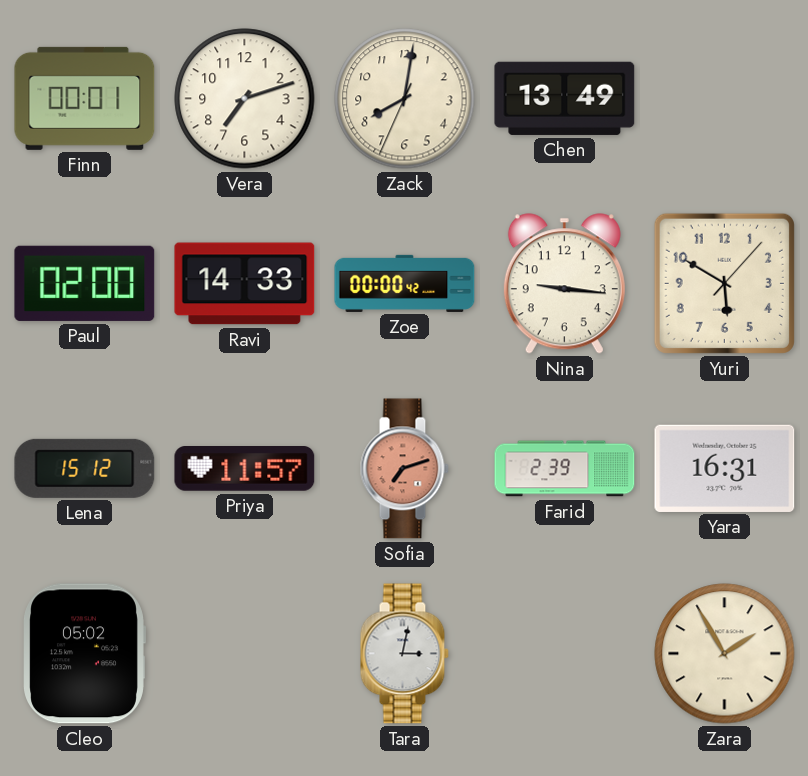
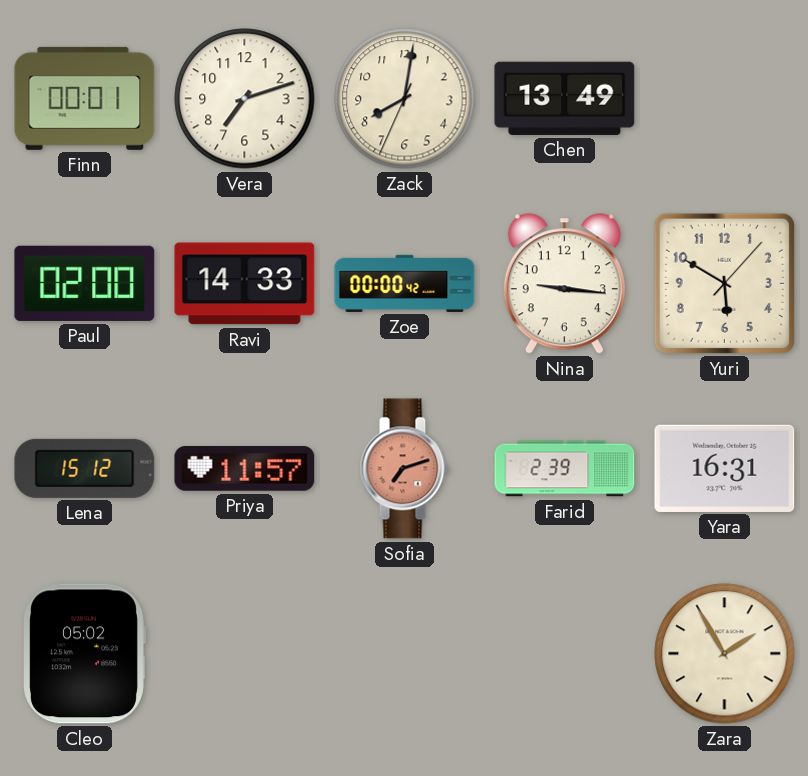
Tara: 3:02 -> none (404, 654)
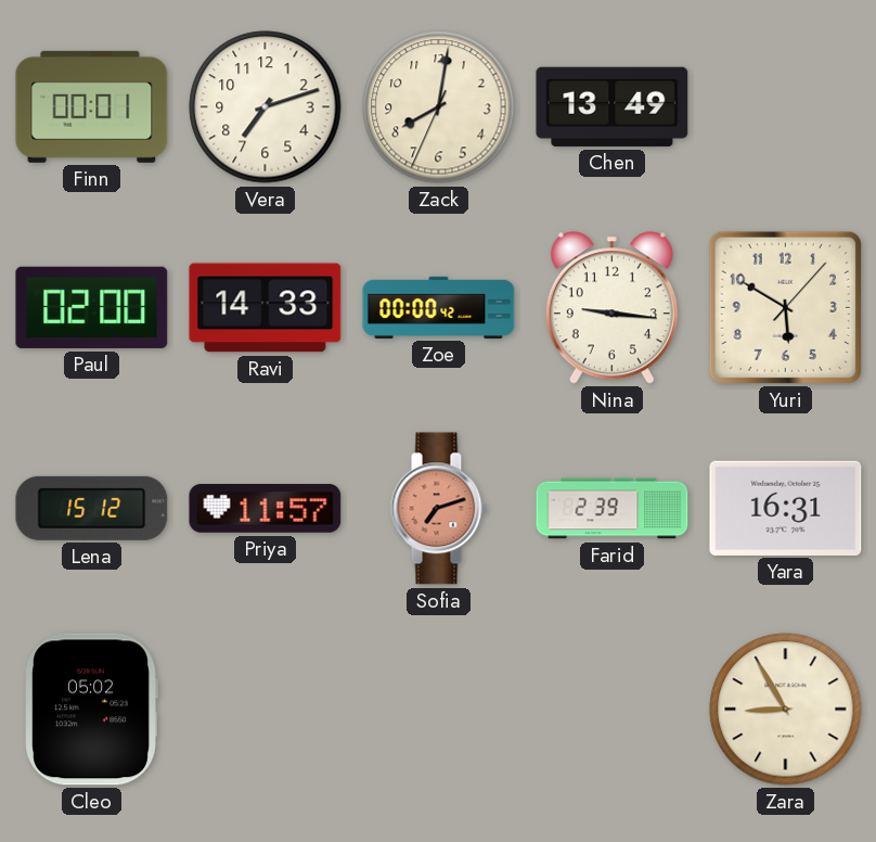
Zara: 1:55 -> 8:55 (786, 710)
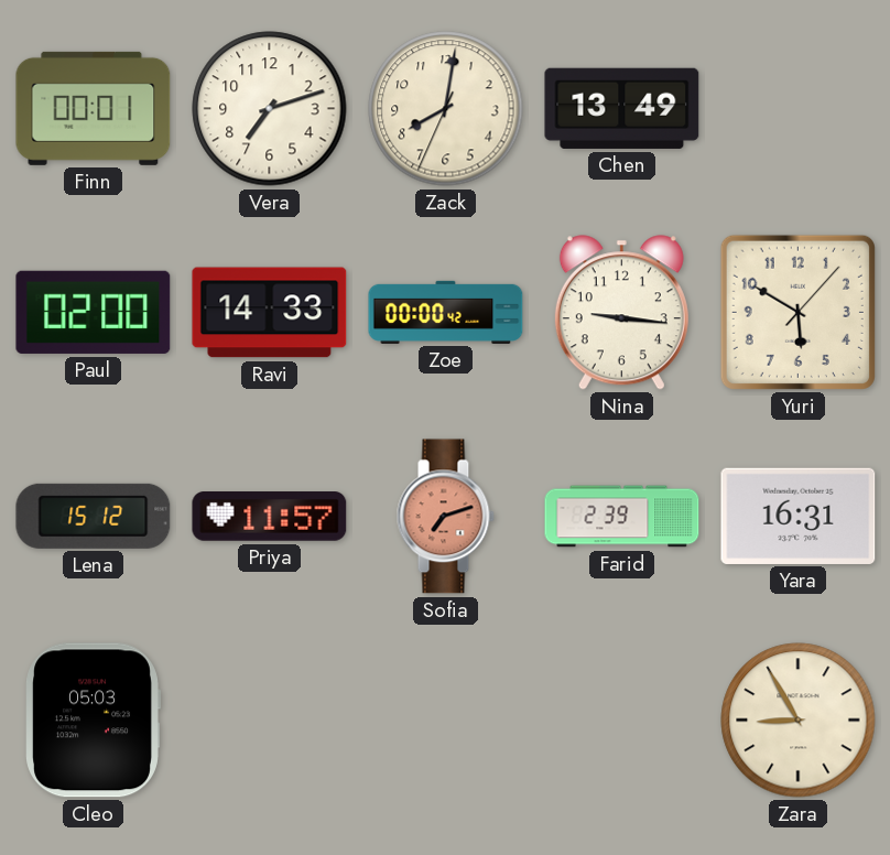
Cleo: 05:02 -> 05:03 (93, 721)
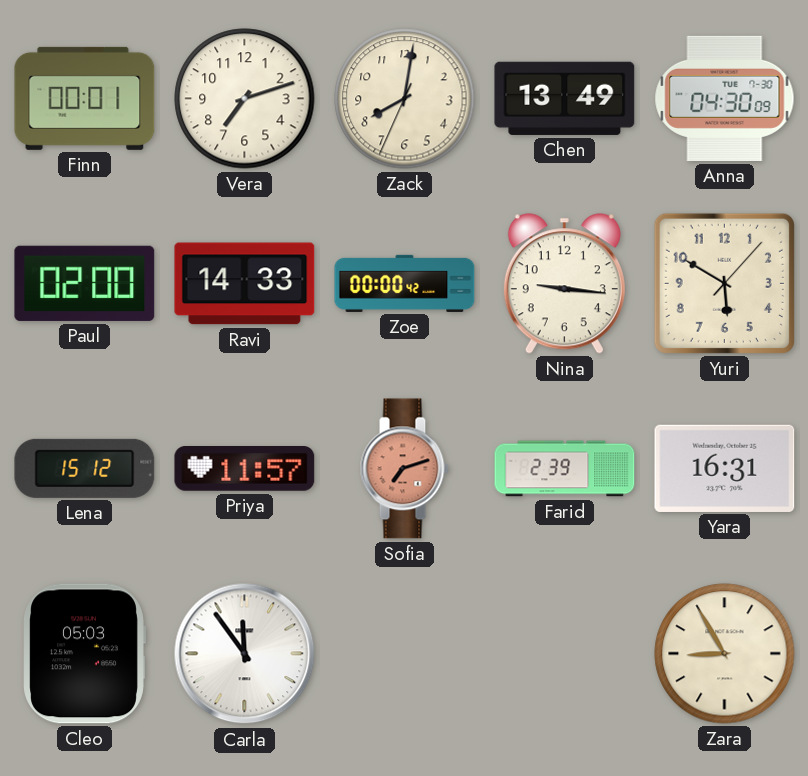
Anna: none -> 04:30 (725, 98)
Carla: none -> 11:54 (245, 654)
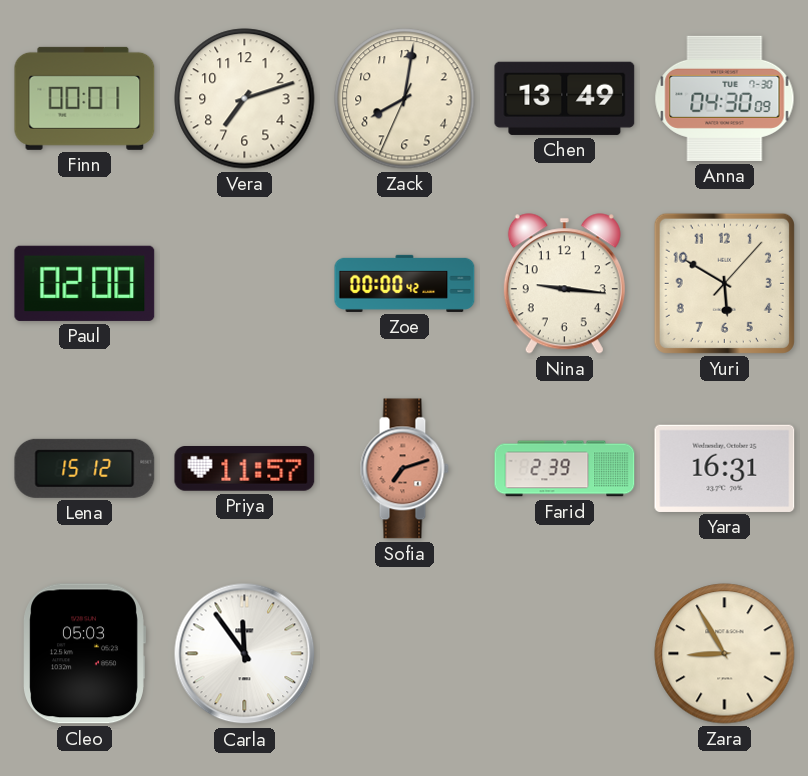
Ravi: 14:33 -> none (245, 284)
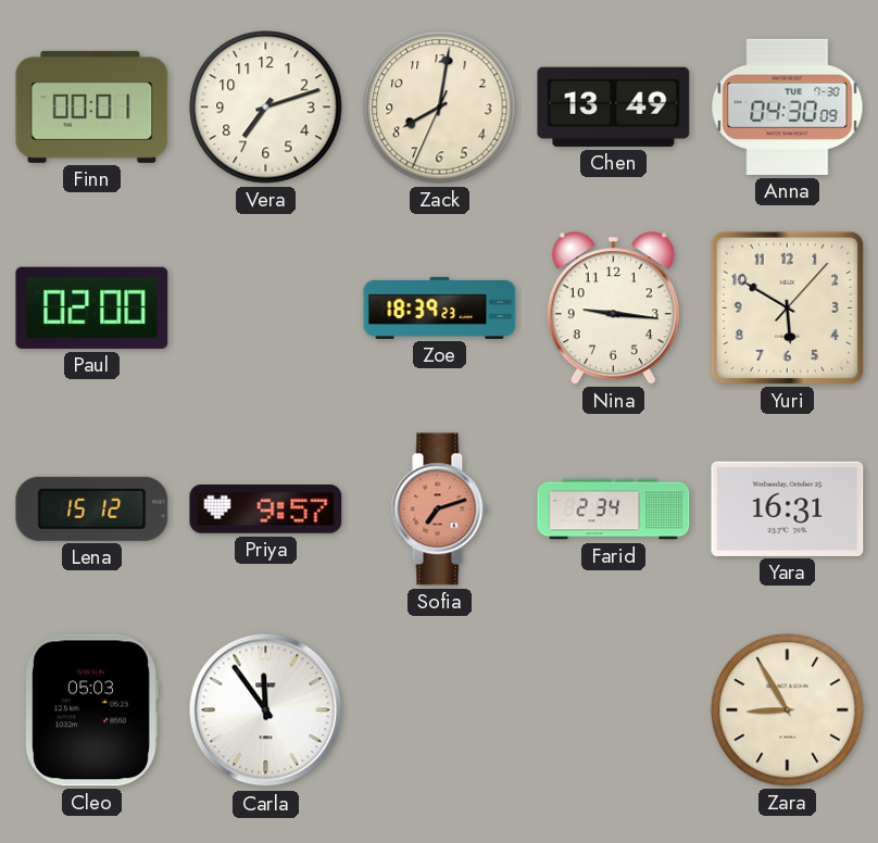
Zoe: 00:00 -> 18:39 (440, 307)
Priya: 11:57 -> 9:57 (266, 509)
Farid: 2:39 -> 2:34 (614, 509)
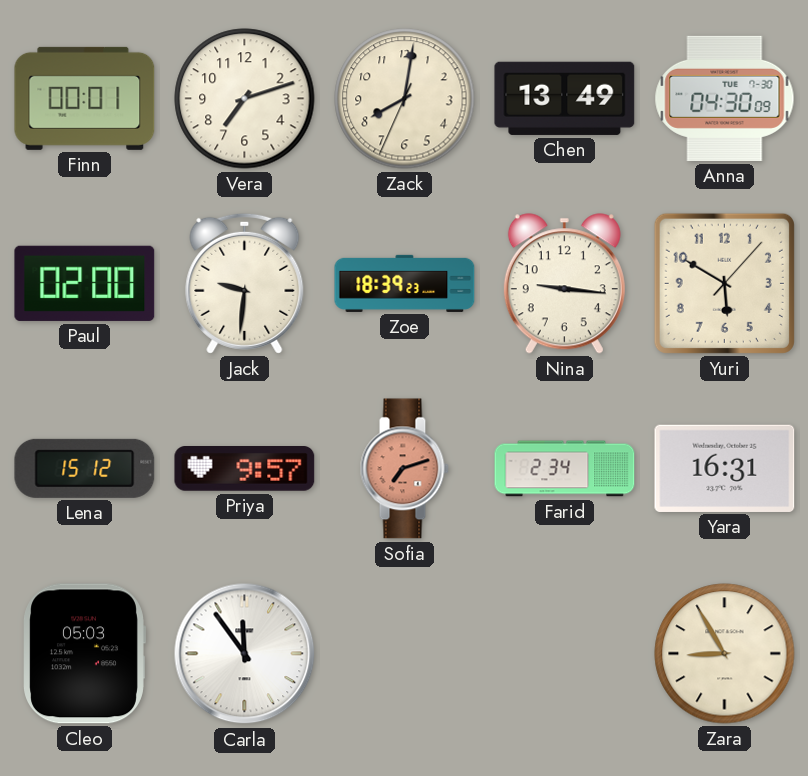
Jack: none -> 9:31 (245, 283)
